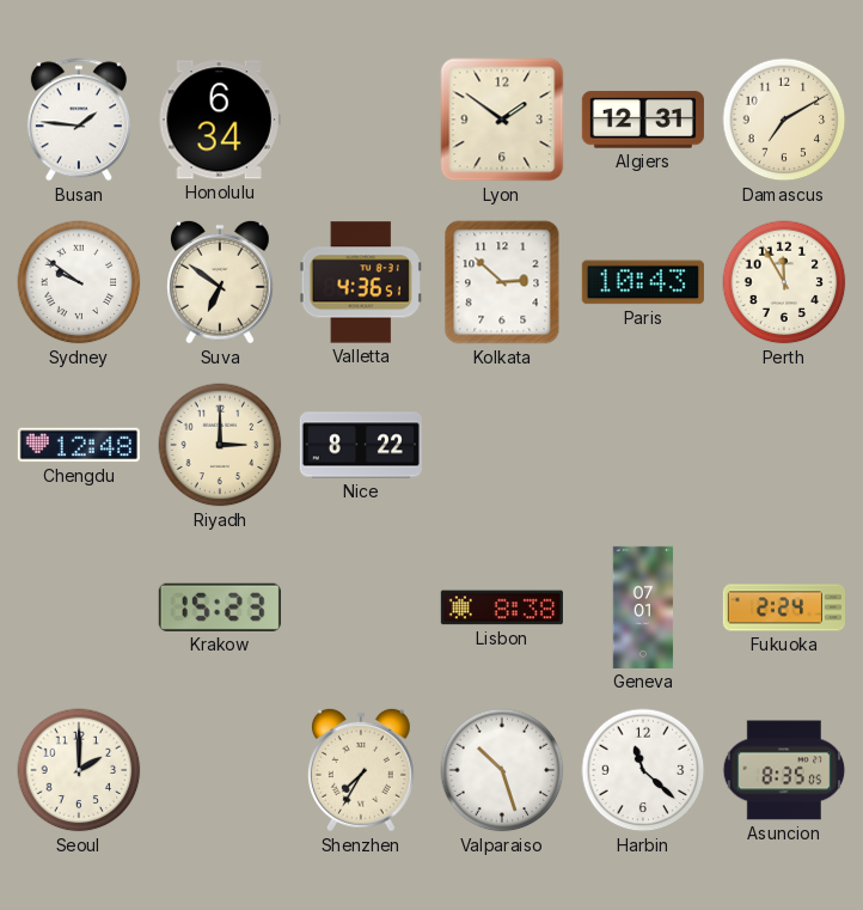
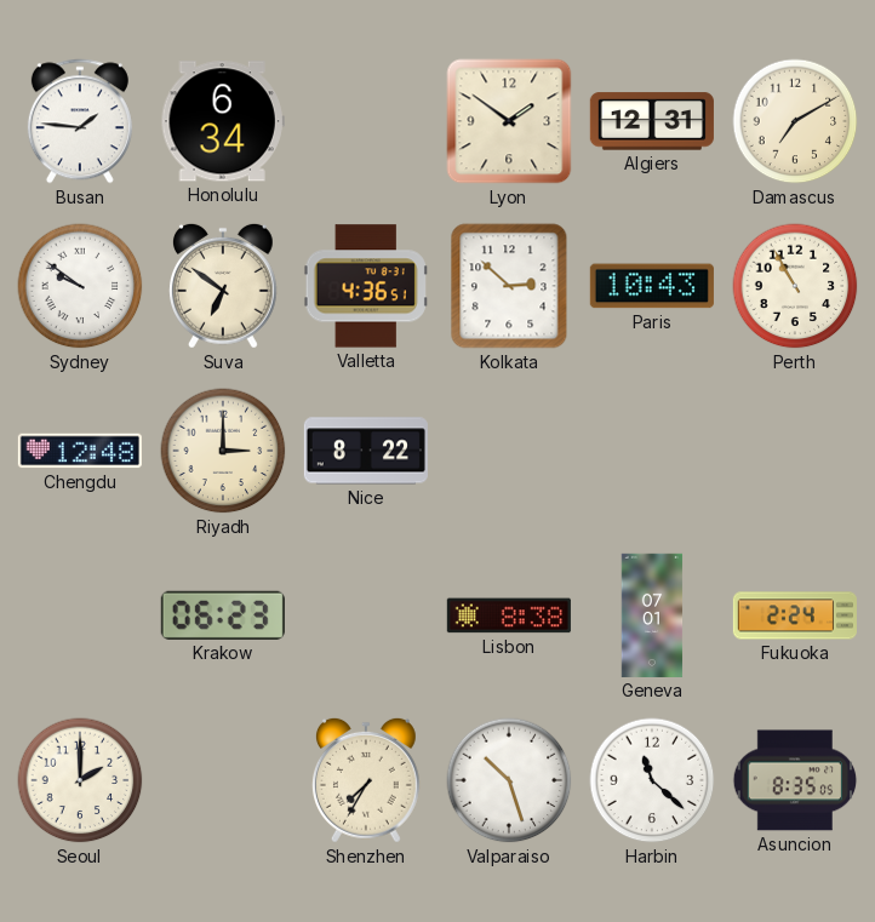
Perth: 11:55 -> 10:55 (795, 286)
Krakow: 15:23 -> 06:23 (223, 615)
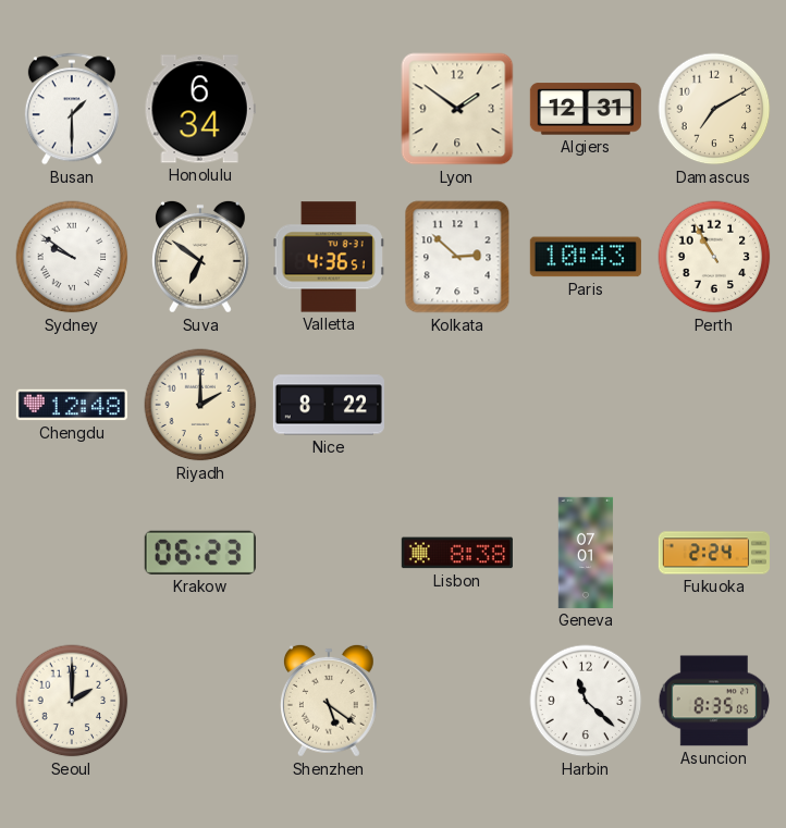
Busan: 1:46 -> 1:30 (72, 109)
Riyadh: 3:00 -> 2:00 (200, 405)
Shenzhen: 7:35 -> 5:21 (329, 701)
Valparaiso: 10:27 -> none (509, 780)
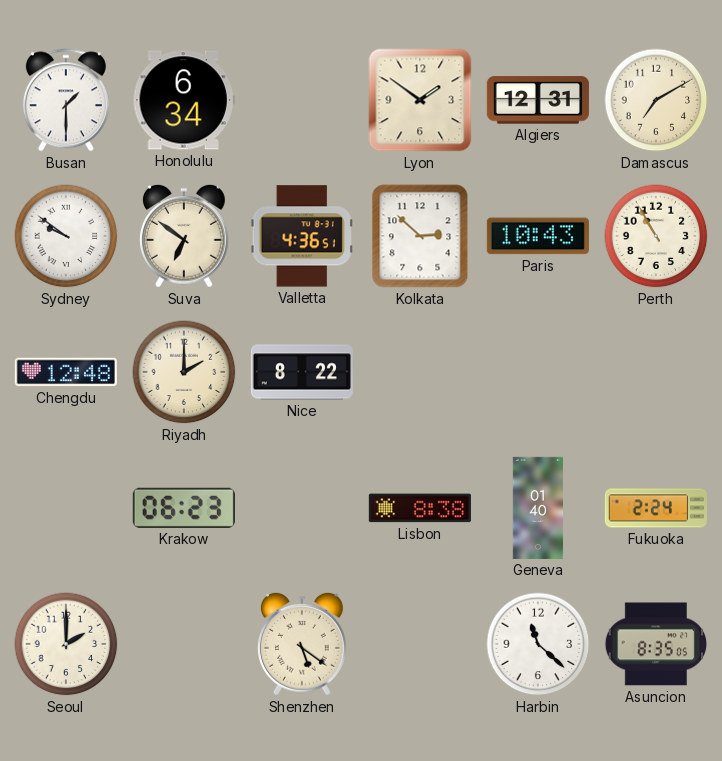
Geneva: 07:01 -> 01:40 (538, 508)
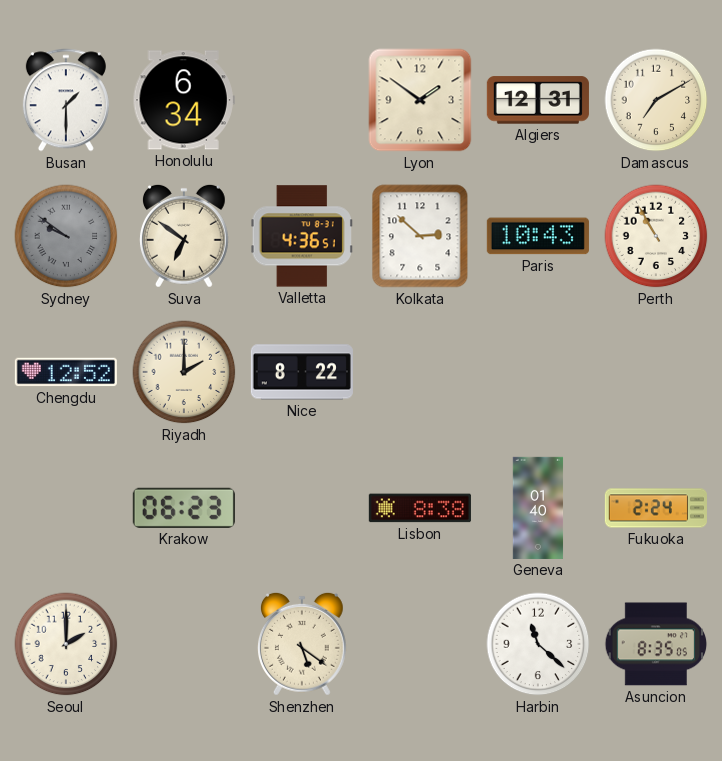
Sydney dial: white -> grey (66, 236)
Chengdu: 12:48 -> 12:52 (66, 372)
